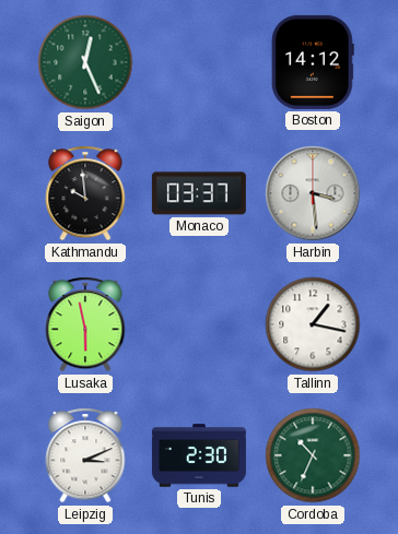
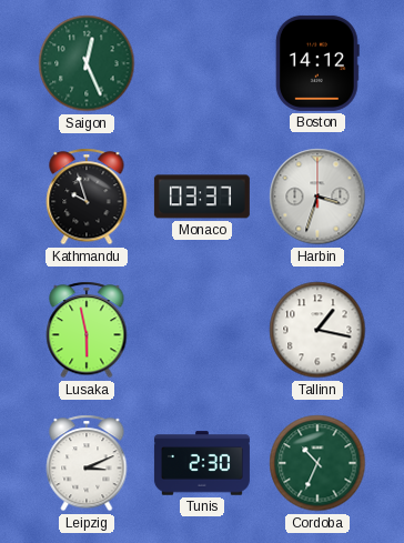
Kathmandu: 9:59 -> 9:57 (87, 197)
Harbin: 3:29 -> 3:33 (317, 197)
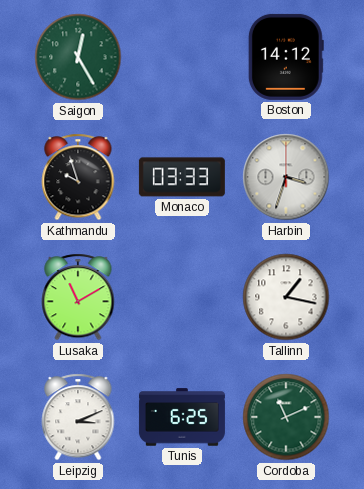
Saigon: 12:26 -> 12:25 (78, 57)
Monaco: 03:37 -> 03:33 (182, 177)
Lusaka: 5:58 -> 11:10 (78, 297)
Tunis: 2:30 -> 6:25 (182, 417)
Cordoba: 10:34 -> 11:11 (286, 417)
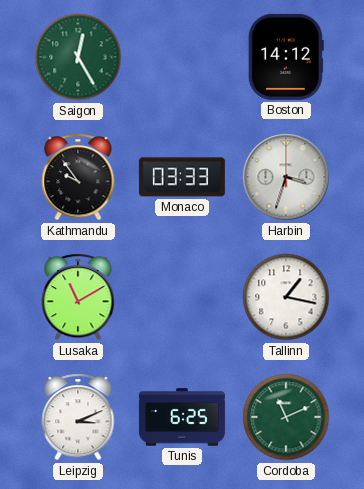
Kathmandu: 9:57 -> 9:54 (78, 177)
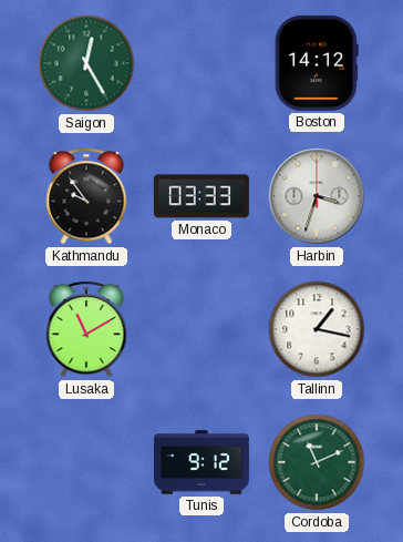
Leipzig: 3:11 -> none (78, 417)
Tunis: 6:25 -> 9:12 (201, 462)
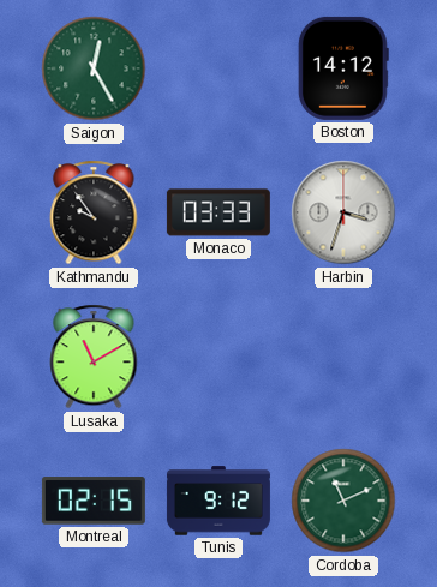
Tallinn: 1:17 -> none (317, 329)
Montreal: none -> 02:15 (94, 501)
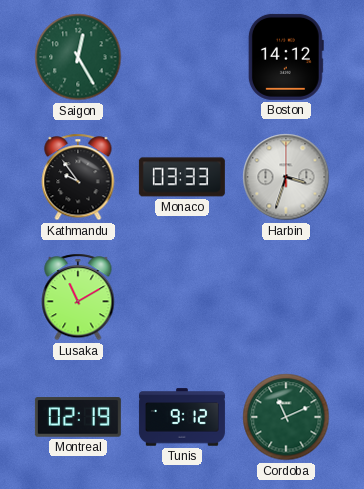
Montreal: 02:15 -> 02:19 (78, 417)
